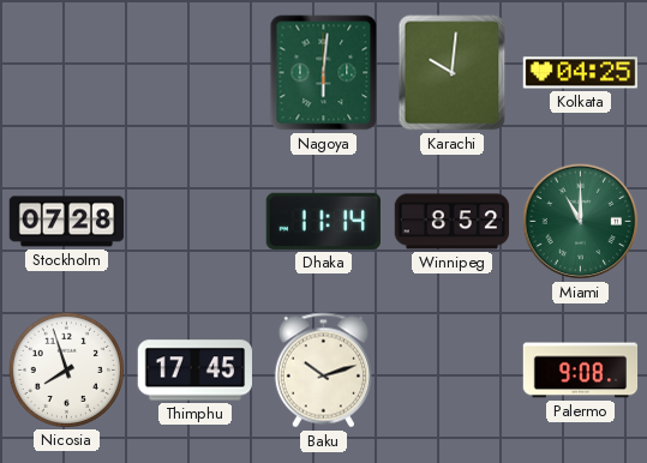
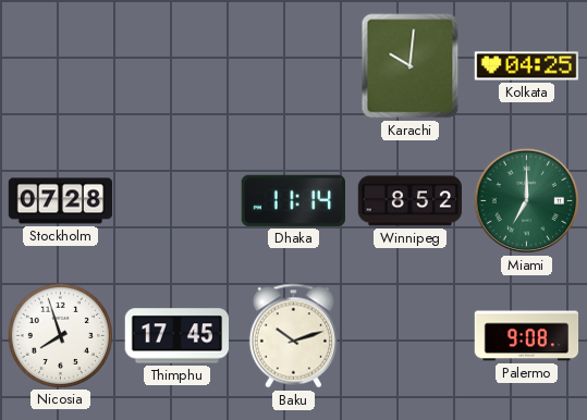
Nagoya: 6:01 -> none (324, 73)
Miami: 11:00 -> 7:00 (527, 201)
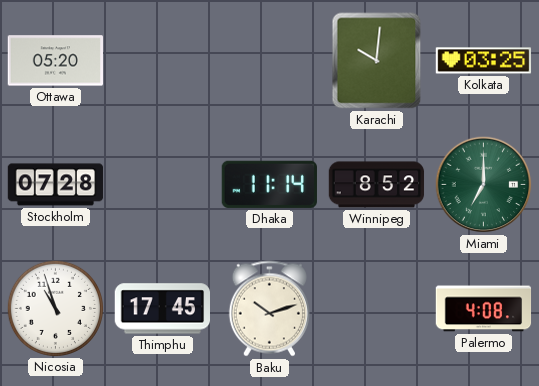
Ottawa: none -> 05:20 (56, 61)
Kolkata: 04:25 -> 03:25 (484, 61)
Nicosia: 7:57 -> 10:57 (55, 308)
Palermo: 9:08 -> 4:08 (484, 309)
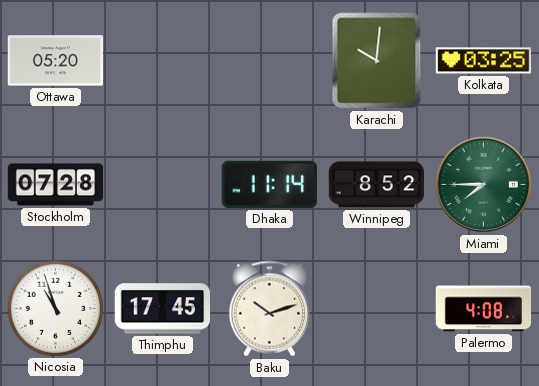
Miami: 7:00 -> 7:45 (484, 185)
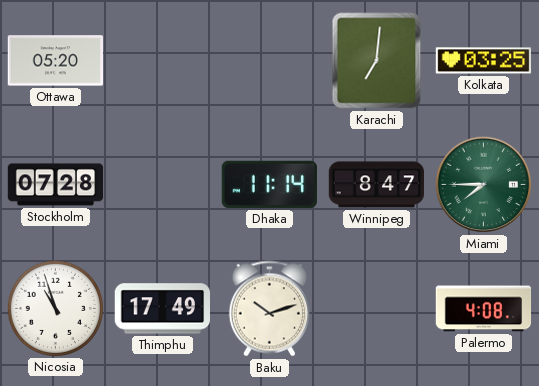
Karachi: 10:01 -> 7:01 (377, 61)
Winnipeg: 8:52 -> 8:47 (377, 185)
Thimphu: 17:45 -> 17:49 (163, 309)
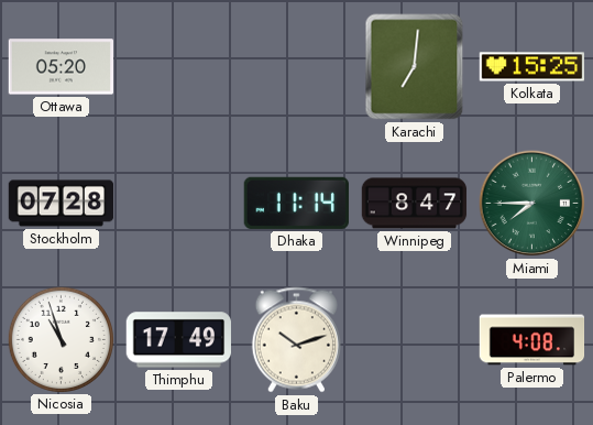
Kolkata: 03:25 -> 15:25 (532, 67)
